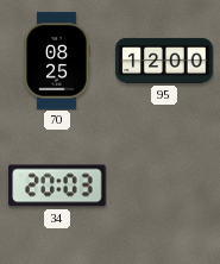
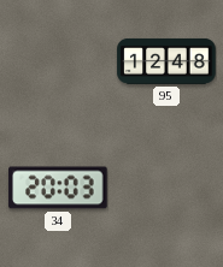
70: 08:25 -> none (57, 61)
95: 12:00 -> 12:48 (166, 61)
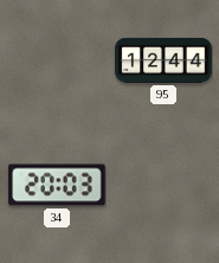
95: 12:48 -> 12:44 (163, 60)
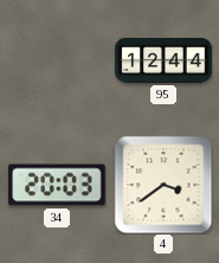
4: none -> 3:39 (163, 185)
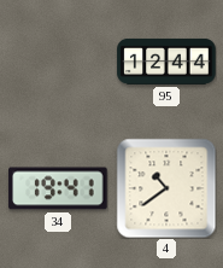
34: 20:03 -> 19:41 (58, 188)
4: 3:39 -> 10:39 (166, 188)
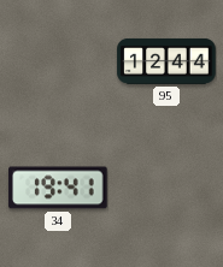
4: 10:39 -> none (166, 188)
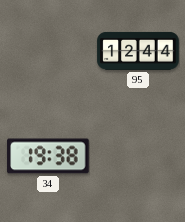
34: 19:41 -> 19:38 (48, 156)
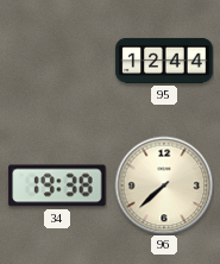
96: none -> 7:38 (164, 186)
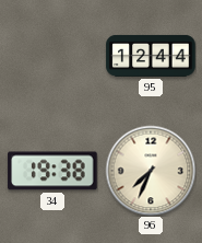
96: 7:38 -> 7:34 (151, 171)
